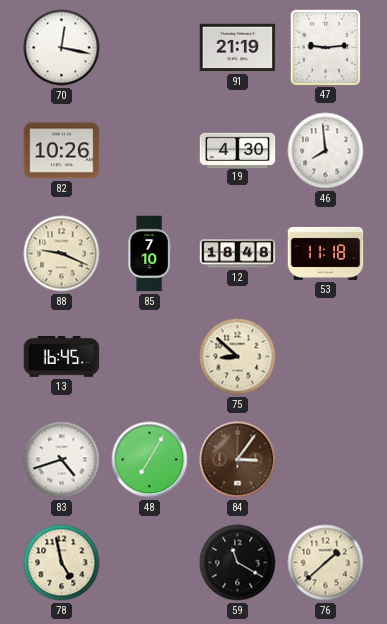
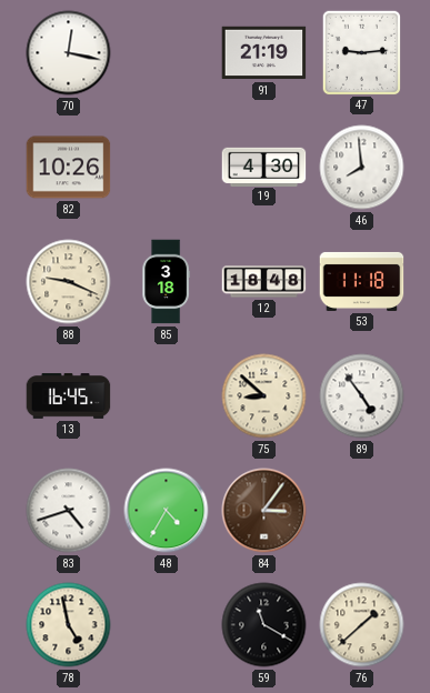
85: 7:10 -> 3:18 (166, 282)
89: none -> 4:54 (362, 396)
48: 7:05 -> 4:35 (167, 511)
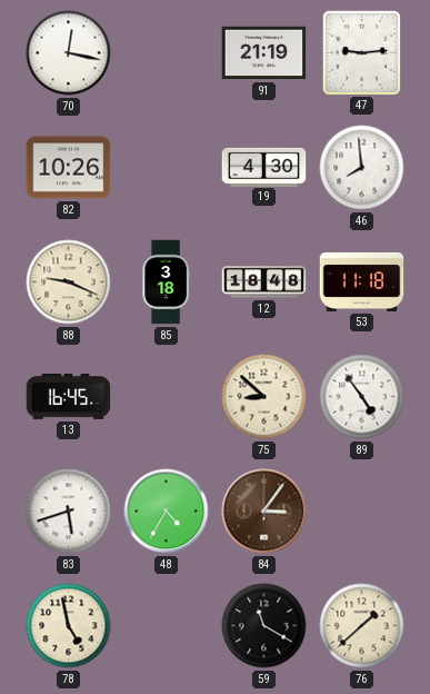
83: 4:42 -> 5:42 (69, 512)
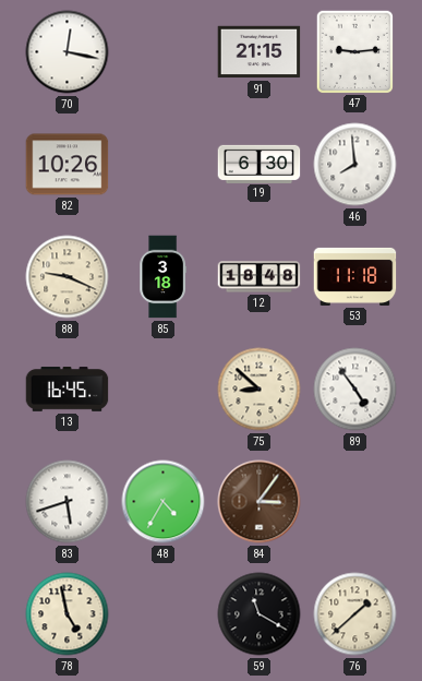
91: 21:19 -> 21:15 (260, 52)
19: 4:30 -> 6:30 (260, 164)
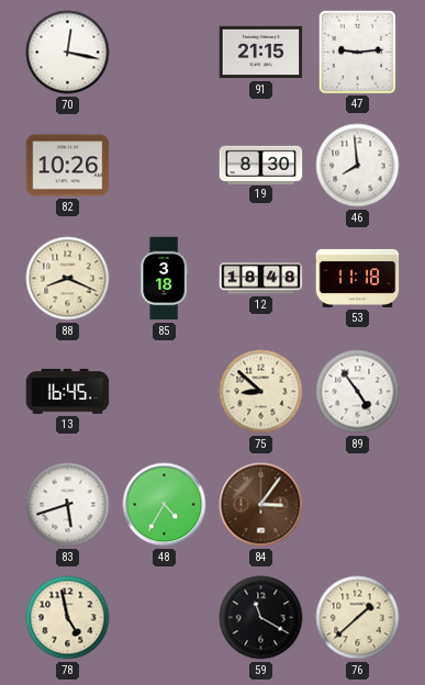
19: 6:30 -> 8:30 (261, 165)
88: 9:19 -> 8:19 (68, 279)
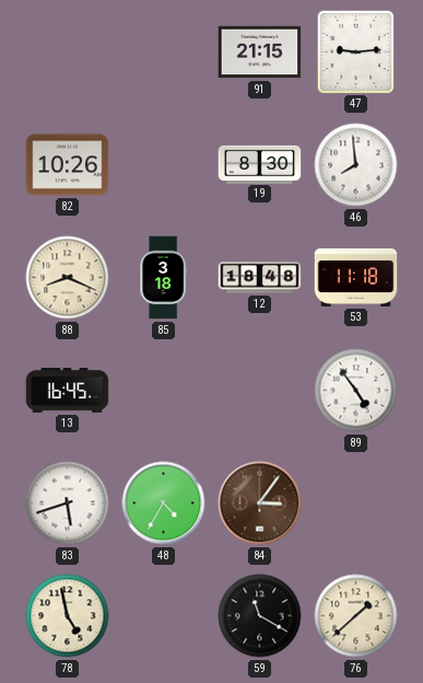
70: 12:17 -> none (68, 53)
75: 8:52 -> none (261, 392)
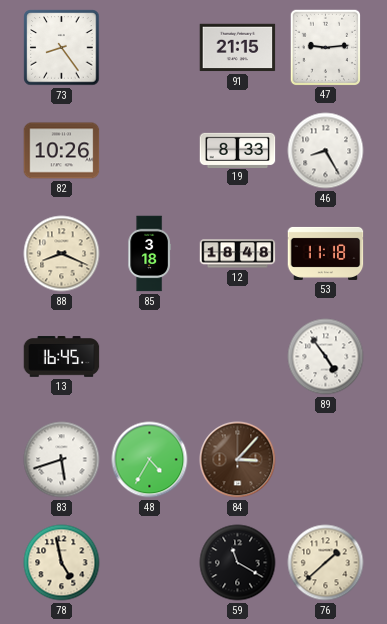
73: none -> 8:24 (62, 48)
19: 8:30 -> 8:33 (238, 150)
46: 7:59 -> 8:25 (326, 151)
84: 3:06 -> 3:07 (238, 460)
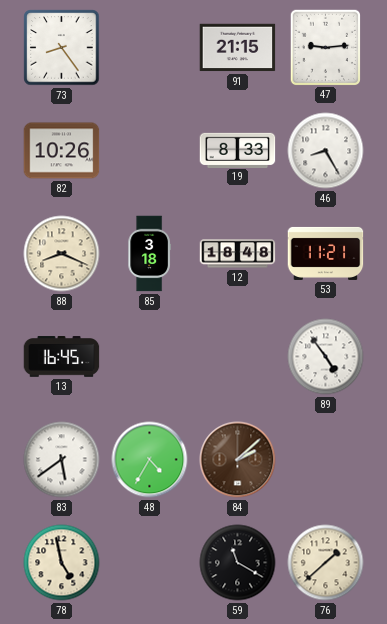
53: 11:18 -> 11:21 (326, 253)
83: 5:42 -> 5:39 (62, 460)
84: 3:07 -> 2:08 (238, 460)
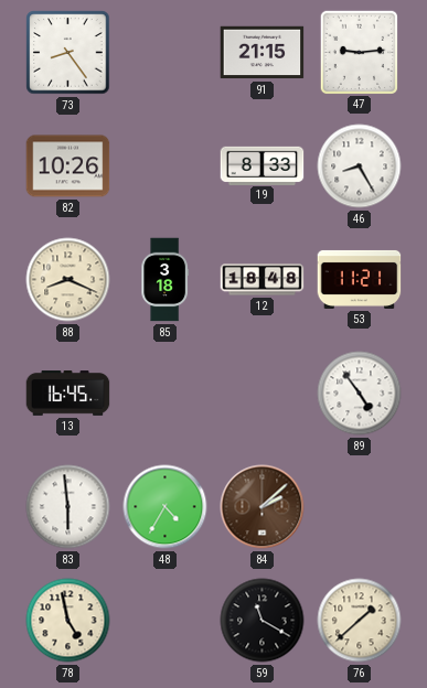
83: 5:39 -> 5:59 (68, 507)
